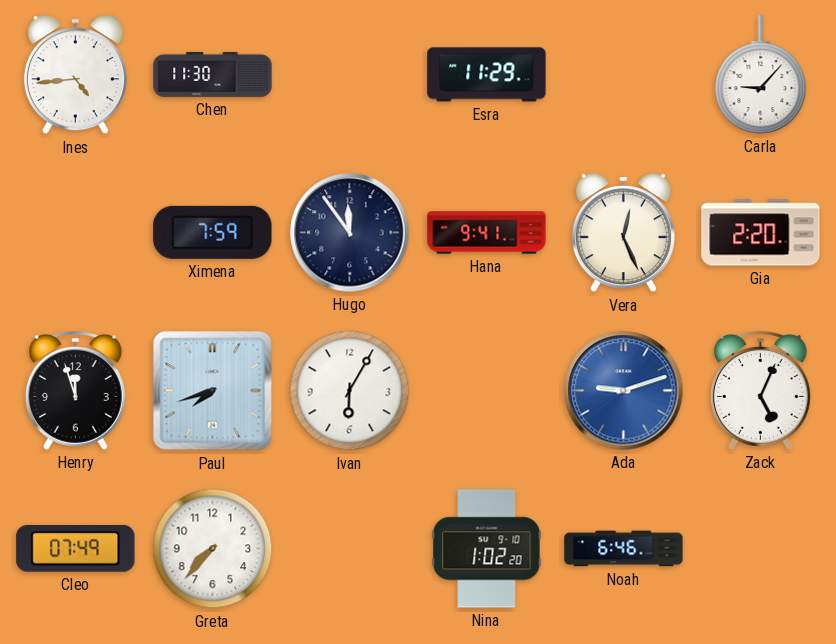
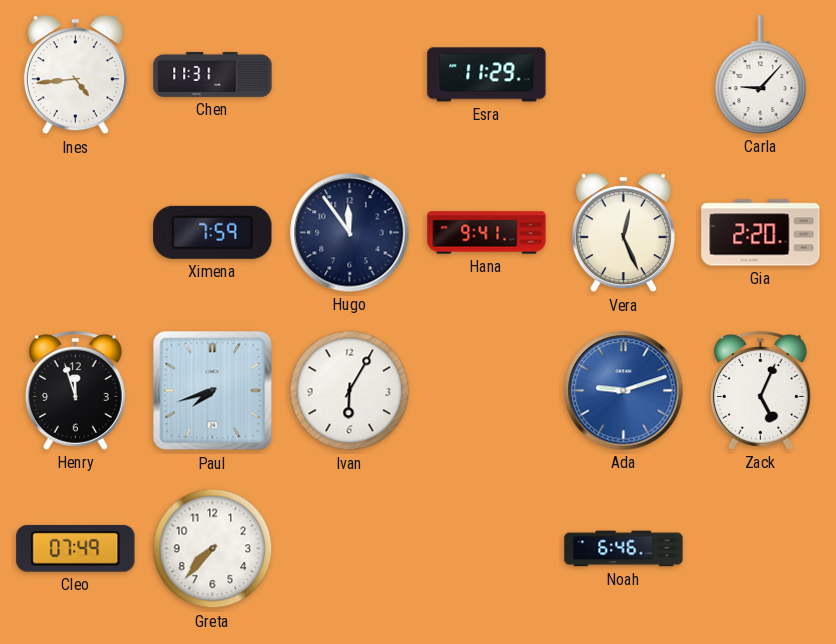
Chen: 11:30 -> 11:31 (213, 74)
Nina: 1:02 -> none (487, 549)
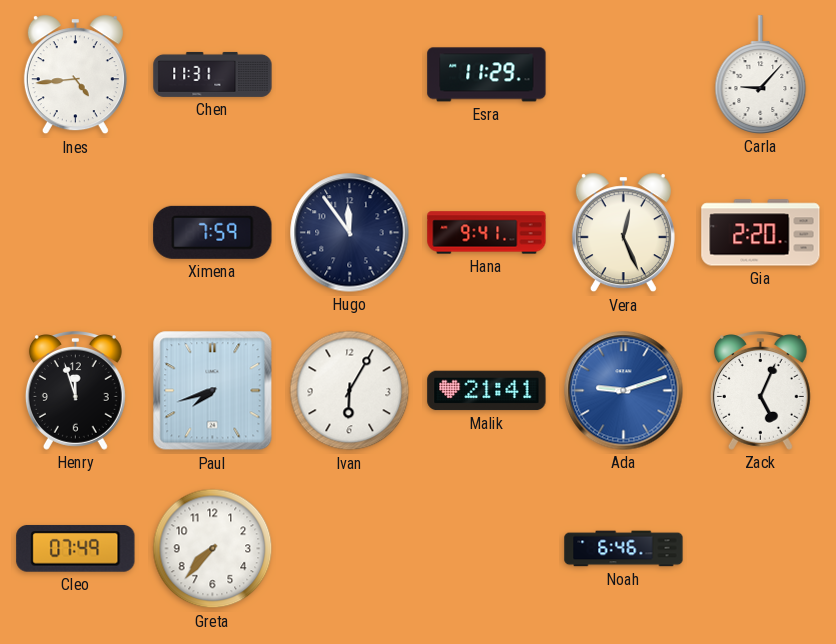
Malik: none -> 21:41 (487, 391)
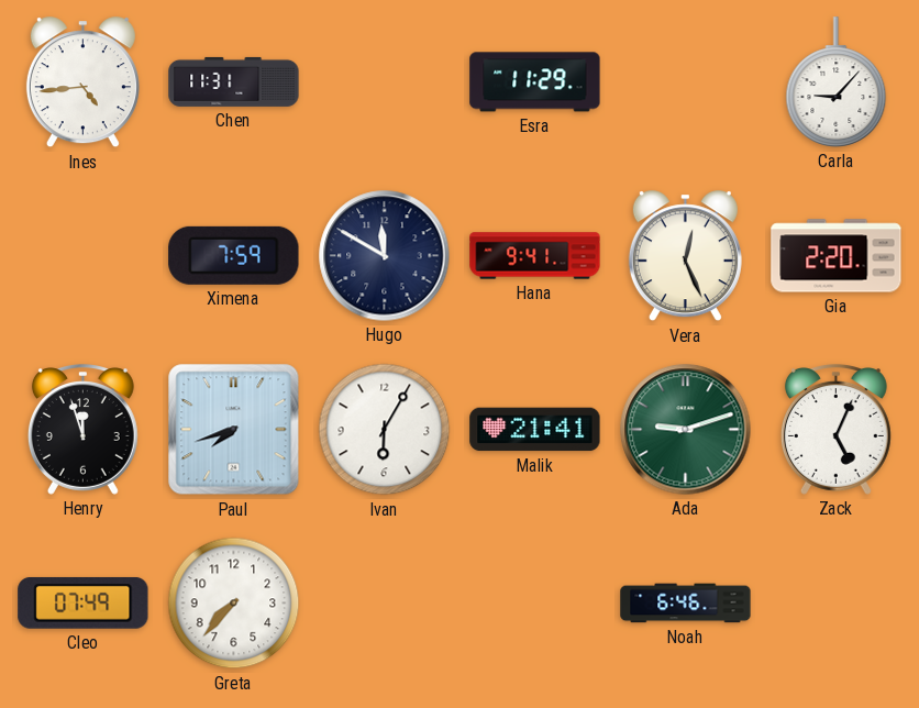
Hugo: 11:54 -> 11:50 (385, 256)
Ada dial: blue -> green (686, 430)
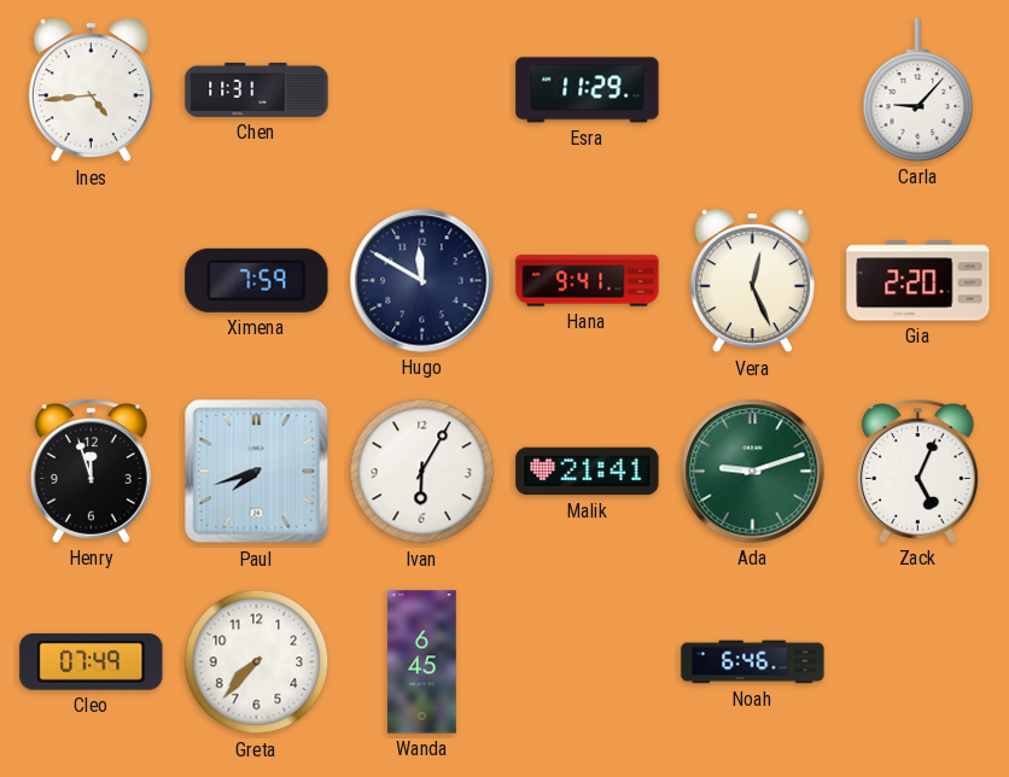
Wanda: none -> 6:45 (422, 662)
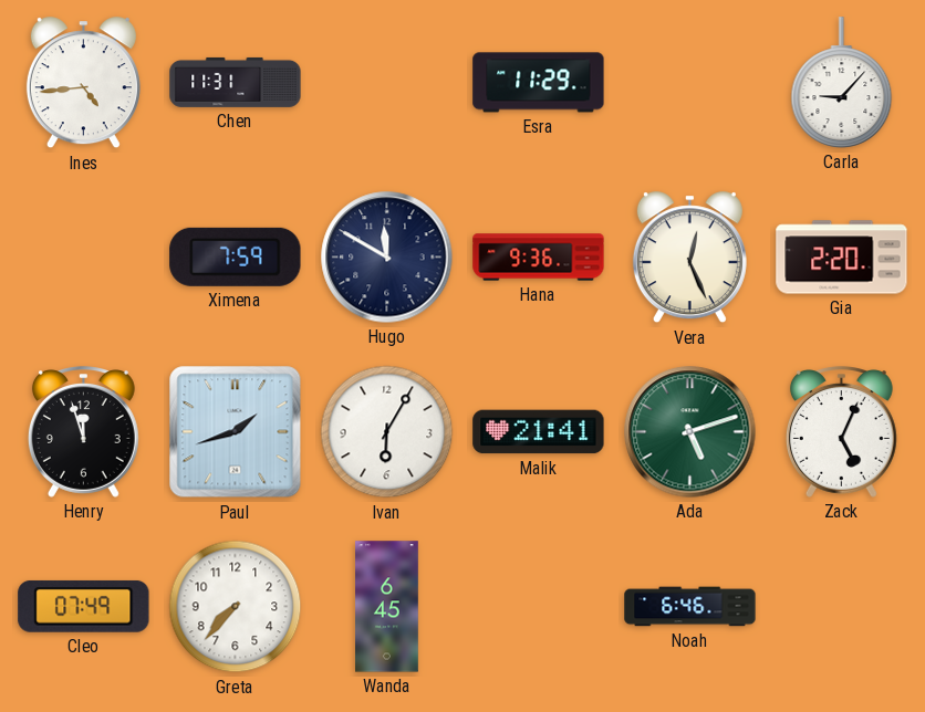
Hana: 9:41 -> 9:36 (539, 258)
Paul: 7:42 -> 1:42 (236, 432)
Ada: 9:12 -> 5:12 (690, 432)
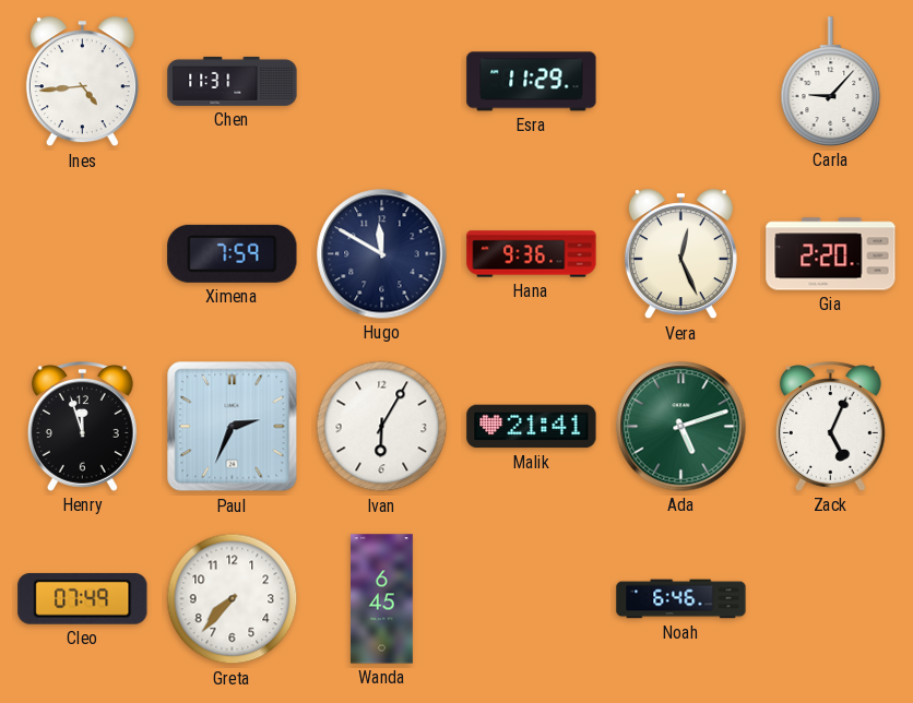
Paul: 1:42 -> 2:34 (233, 427)
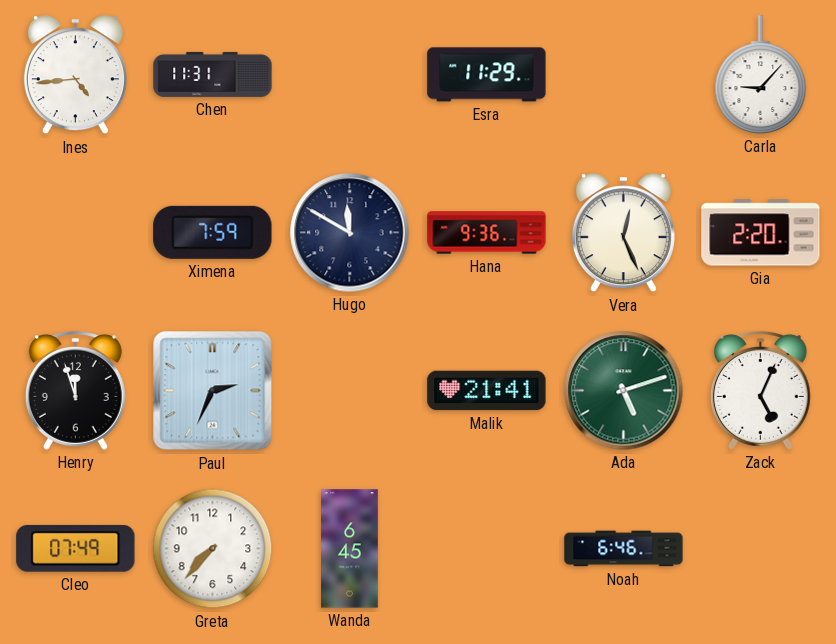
Ivan: 6:05 -> none (382, 427)
